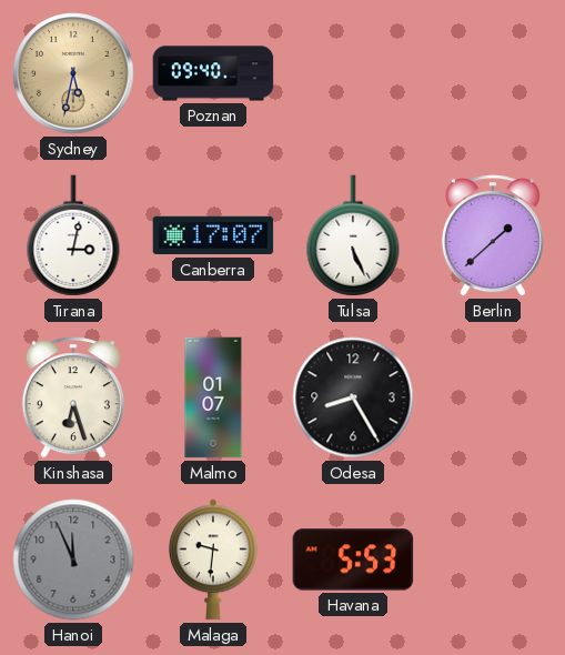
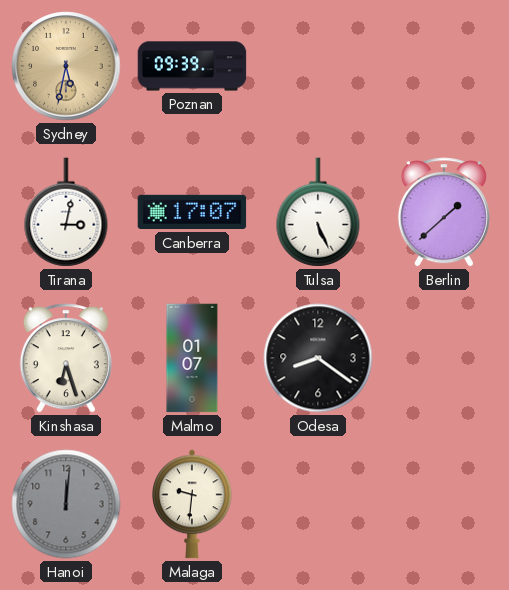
Poznan: 09:40 -> 09:39 (192, 66)
Odesa: 8:25 -> 8:21 (318, 358)
Hanoi: 11:56 -> 12:01 (66, 504)
Havana: 5:53 -> none (353, 560)
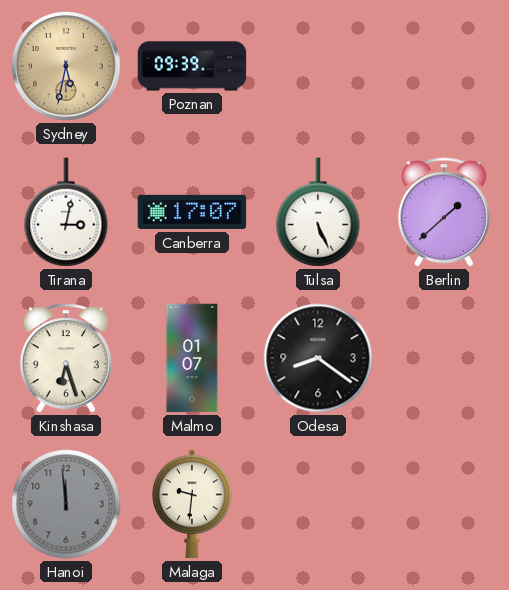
Hanoi: 12:01 -> 11:59 (66, 504)
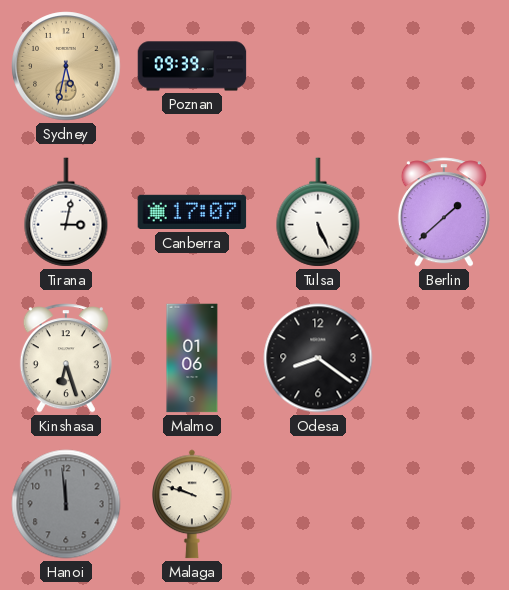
Malmo: 01:07 -> 01:06 (192, 358)
Malaga: 9:31 -> 9:48 (193, 504)
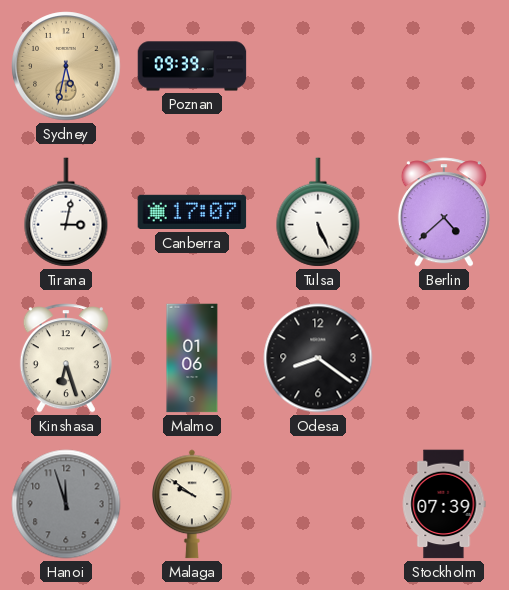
Berlin: 1:38 -> 4:38 (444, 212)
Hanoi: 11:59 -> 11:57 (66, 504)
Malaga: 9:48 -> 9:51 (193, 504)
Stockholm: none -> 07:39 (444, 504)
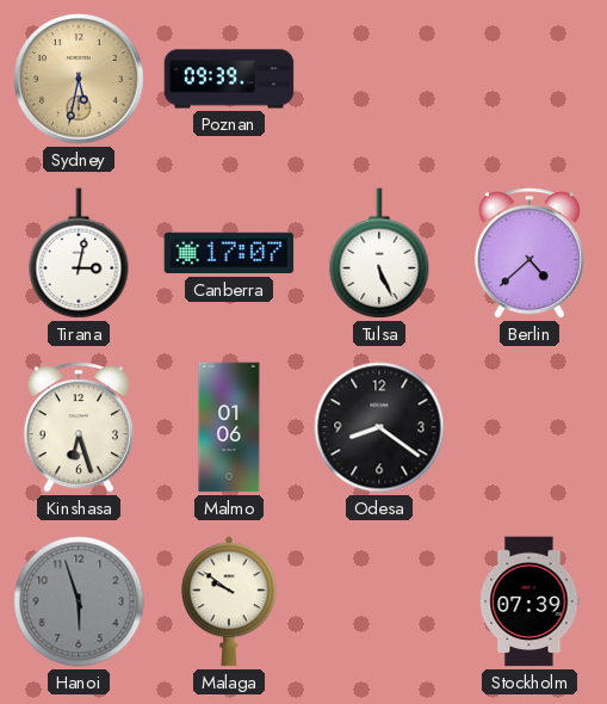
Hanoi: 11:57 -> 5:57 (79, 601)
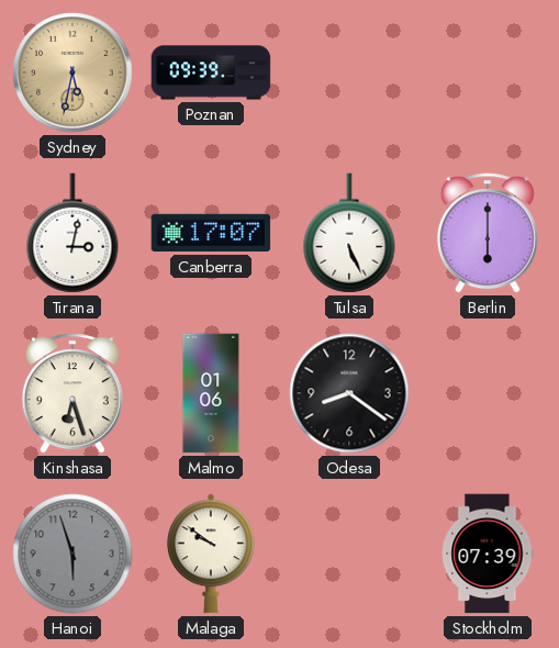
Berlin: 4:38 -> 6:00 (488, 233)
